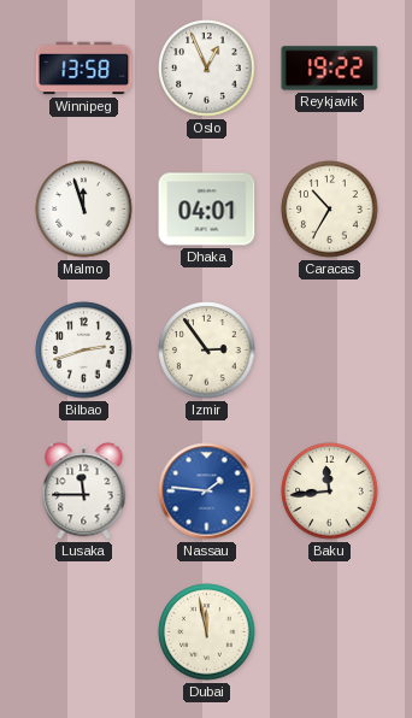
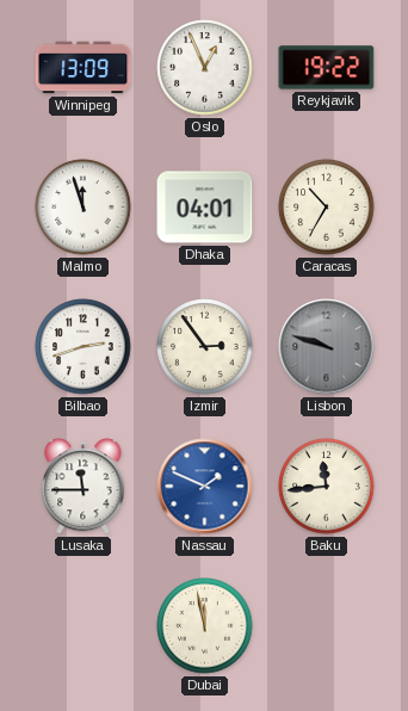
Winnipeg: 13:58 -> 13:09 (84, 68)
Lisbon: none -> 9:48 (327, 347)
Nassau: 1:46 -> 1:49 (205, 487)
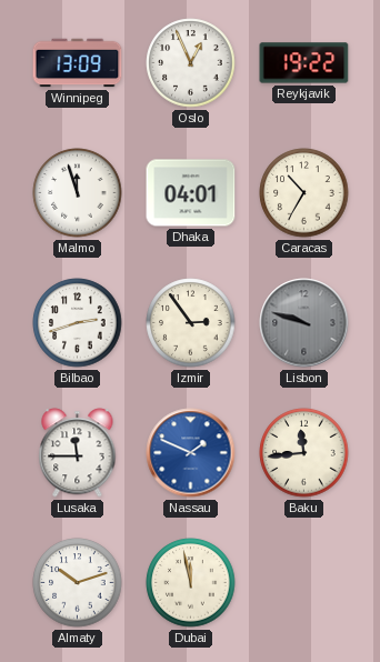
Almaty: none -> 10:12 (78, 583)
